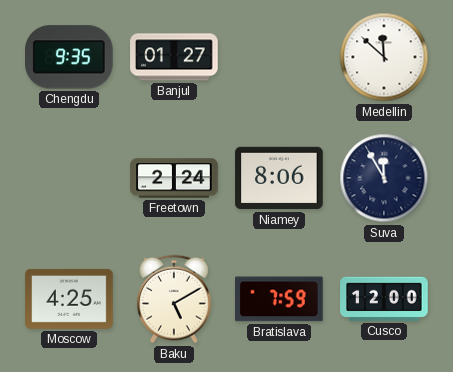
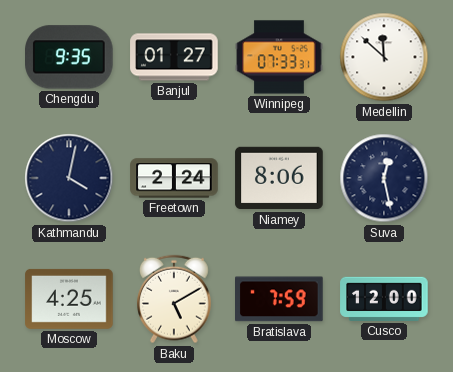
Winnipeg: none -> 07:33 (279, 57)
Kathmandu: none -> 4:02 (69, 178)
Suva: 11:55 -> 12:28 (384, 178)
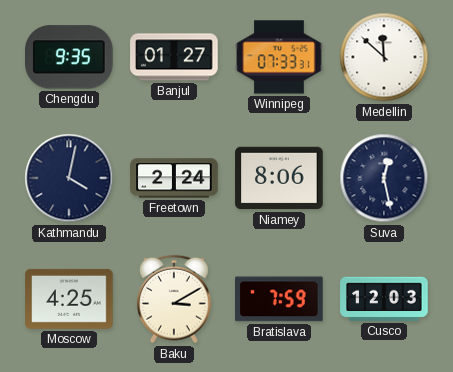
Baku: 5:10 -> 3:10 (175, 299)
Cusco: 12:00 -> 12:03 (384, 299)
